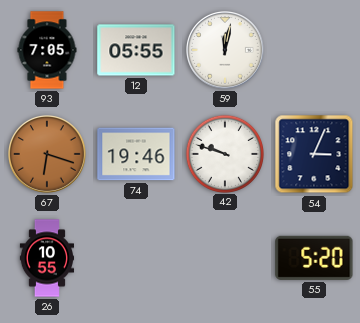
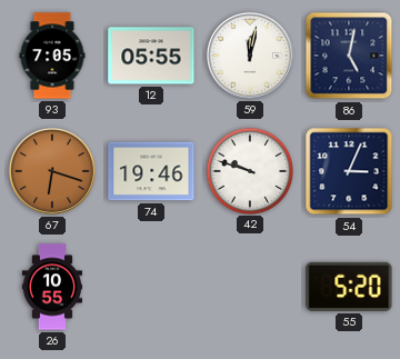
86: none -> 5:02 (349, 56)
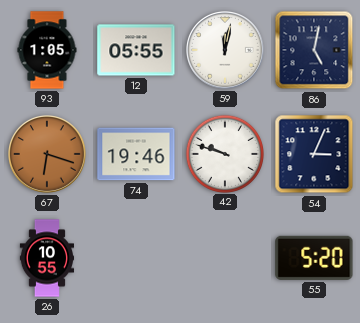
93: 7:05 -> 1:05 (47, 50)
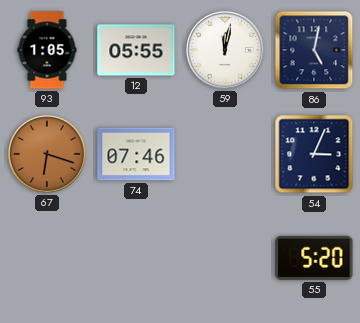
74: 19:46 -> 07:46 (136, 154)
42: 9:48 -> none (224, 153)
26: 10:55 -> none (46, 258)
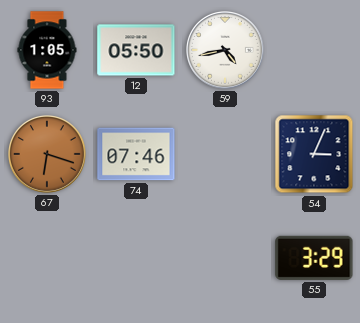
12: 05:55 -> 05:50 (136, 50)
59: 12:02 -> 4:43 (225, 50)
86: 5:02 -> none (314, 50)
55: 5:20 -> 3:29 (314, 258)
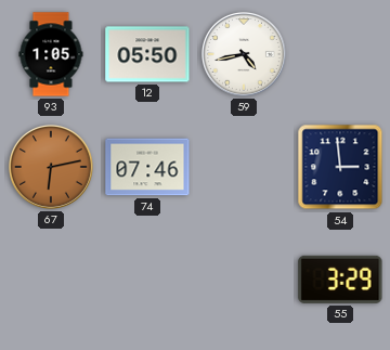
67: 6:18 -> 6:13 (51, 167)
54: 3:04 -> 2:59 (340, 167)
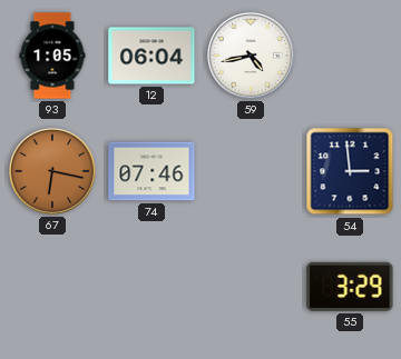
12: 05:50 -> 06:04 (151, 56)
67: 6:13 -> 6:17 (52, 171)
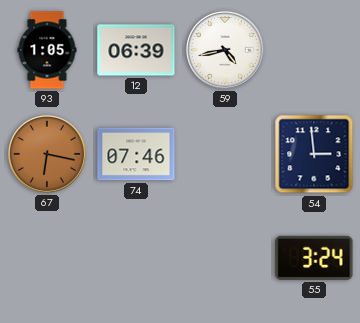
12: 06:04 -> 06:39 (136, 50)
55: 3:29 -> 3:24 (314, 258)
